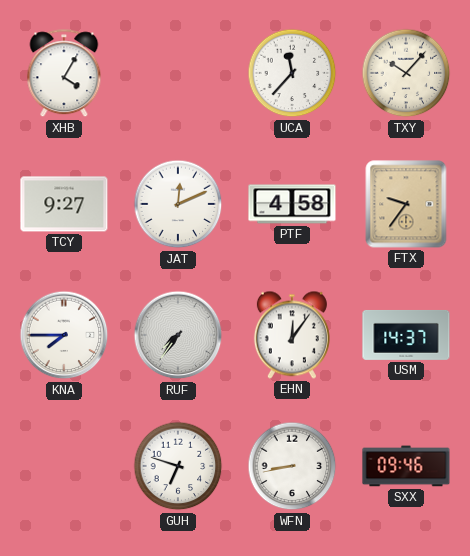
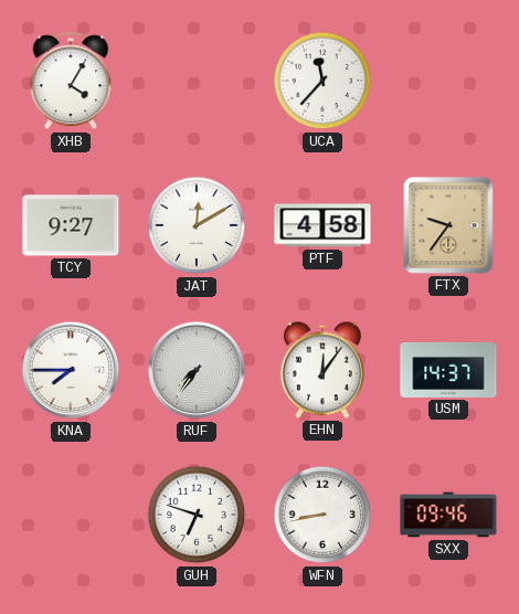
TXY: 10:07 -> none (406, 73)
JAT: 12:11 -> 12:10 (197, 225)
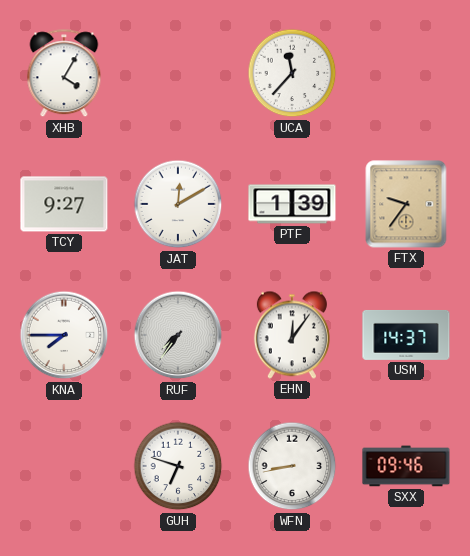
PTF: 4:58 -> 1:39 (292, 204)
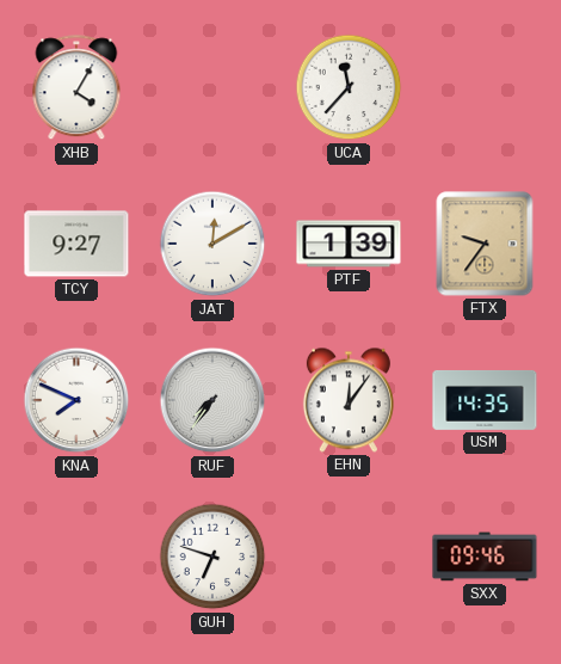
KNA: 7:45 -> 7:49 (76, 400)
USM: 14:37 -> 14:35 (485, 400)
WFN: 8:43 -> none (292, 466)
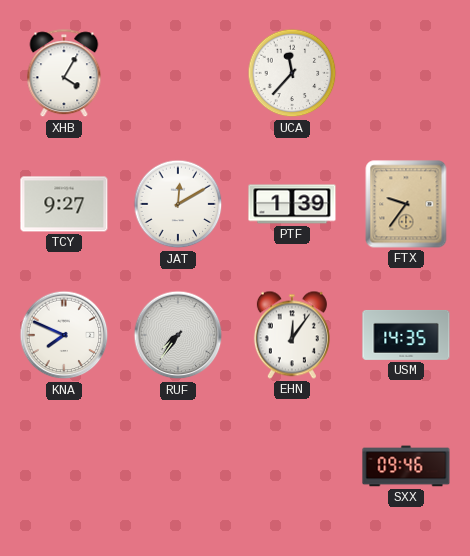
GUH: 6:48 -> none (212, 557)
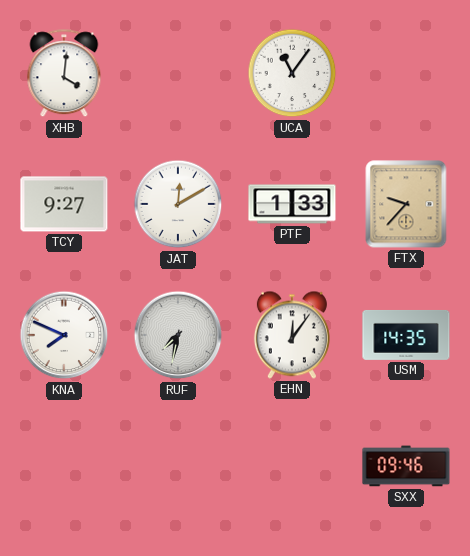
XHB: 4:05 -> 4:01 (64, 74)
UCA: 11:37 -> 11:06 (292, 73)
PTF: 1:39 -> 1:33 (292, 204)
FTX: 9:36 -> 9:37 (406, 204)
RUF: 7:36 -> 7:32 (178, 335)
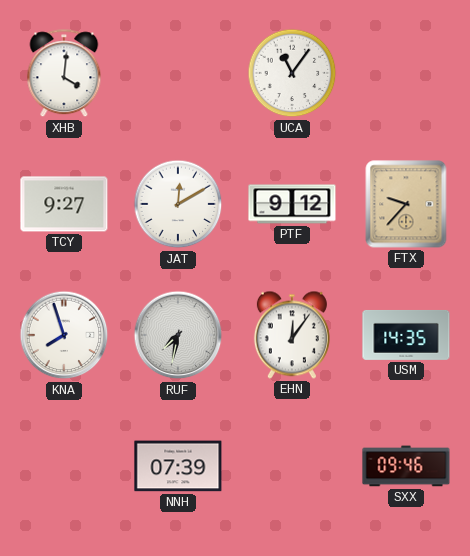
PTF: 1:33 -> 9:12 (292, 204)
KNA: 7:49 -> 7:57 (64, 335)
NNH: none -> 07:39 (178, 466)
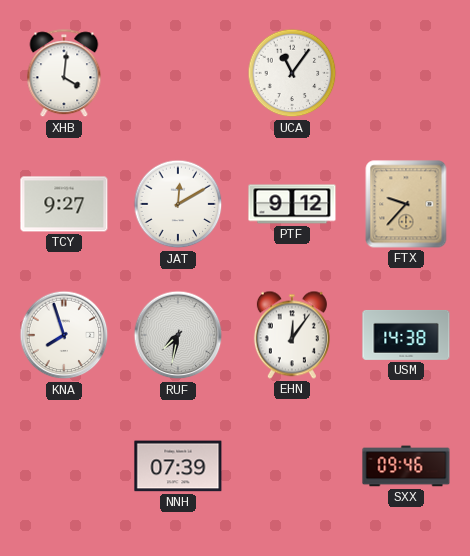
USM: 14:35 -> 14:38 (406, 335)
